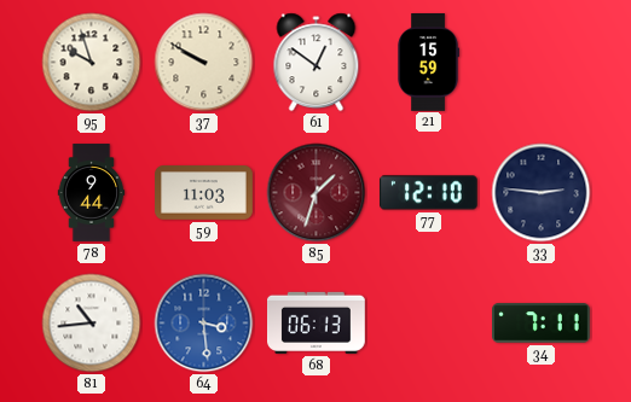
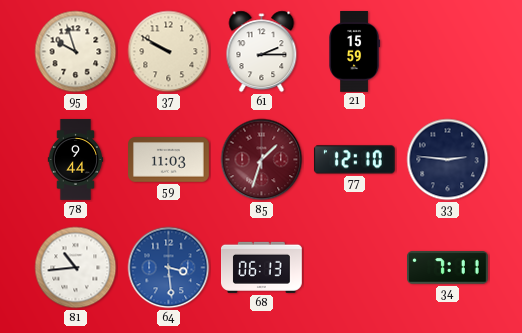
61: 12:51 -> 2:15 (262, 52)
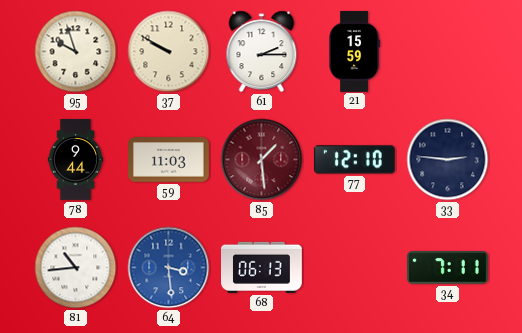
85: 1:33 -> 1:29 (262, 160)
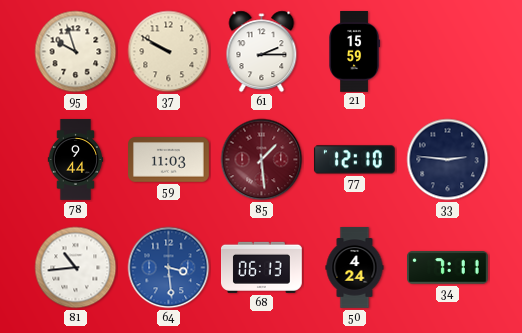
50: none -> 4:24 (355, 268)
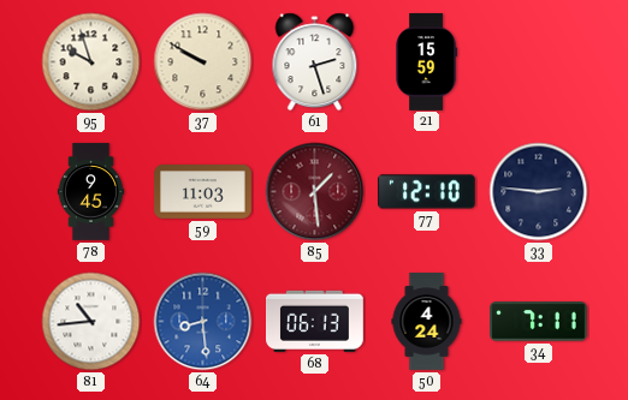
61: 2:15 -> 2:27 (315, 62)
78: 9:44 -> 9:45 (91, 192)
64: 3:29 -> 8:29 (203, 322)
